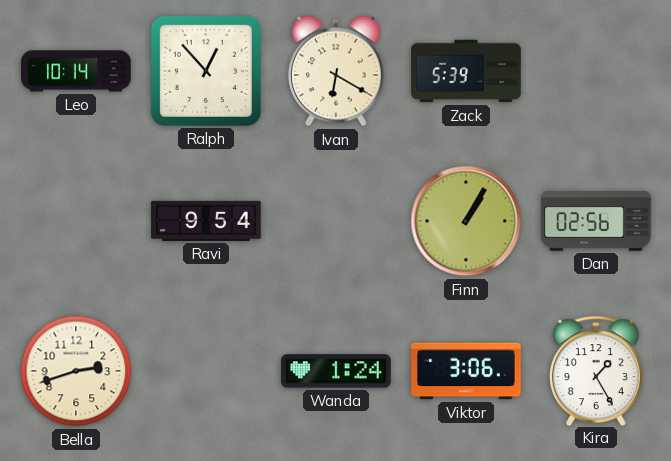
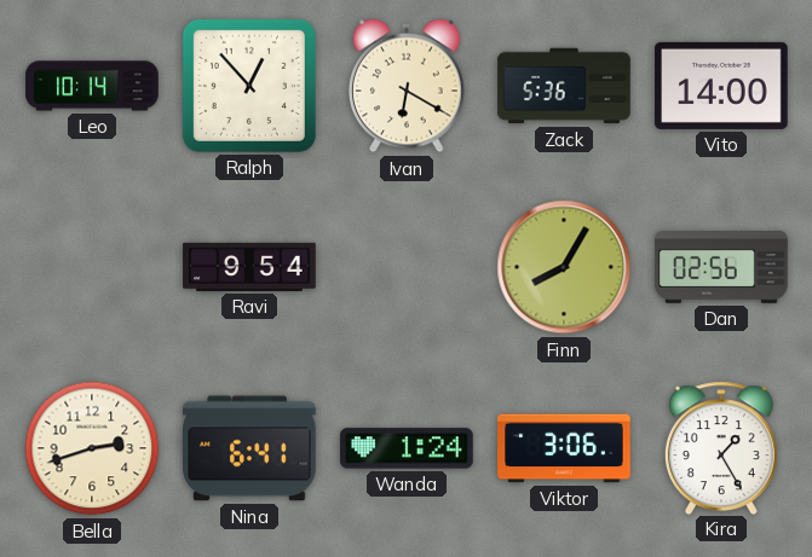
Zack: 5:39 -> 5:36 (564, 86)
Vito: none -> 14:00 (721, 86)
Finn: 1:05 -> 8:05 (564, 267)
Nina: none -> 6:41 (249, 448)
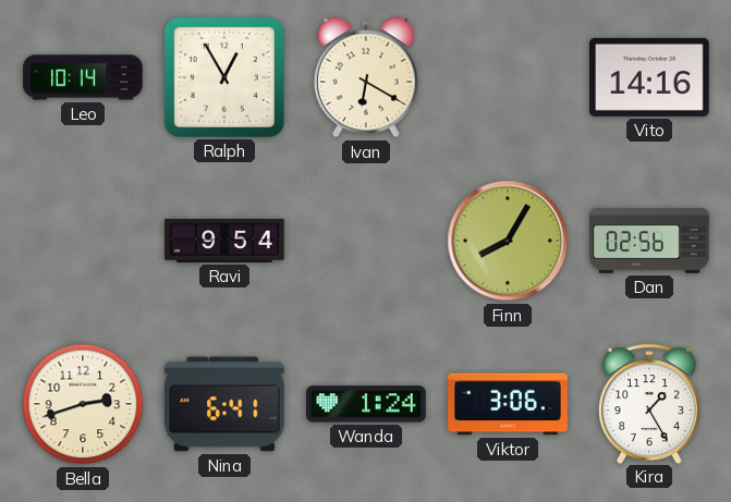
Ralph: 12:53 -> 12:55 (224, 77)
Zack: 5:36 -> none (564, 86)
Vito: 14:00 -> 14:16 (649, 77)
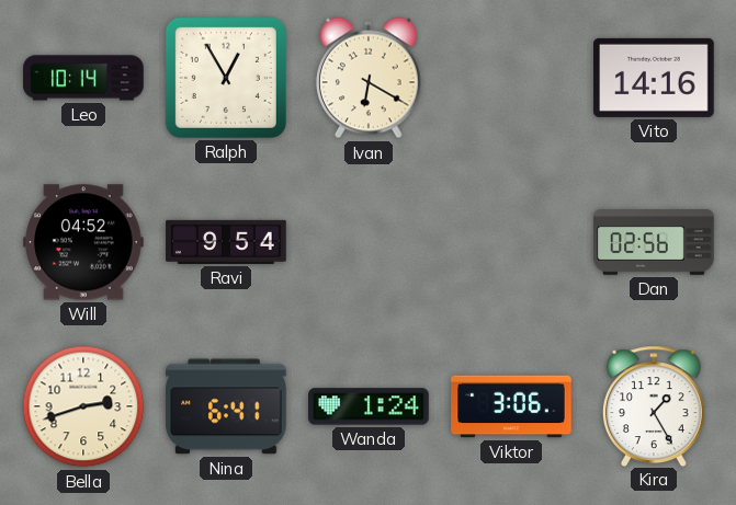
Will: none -> 04:52 (83, 242)
Finn: 8:05 -> none (508, 241)
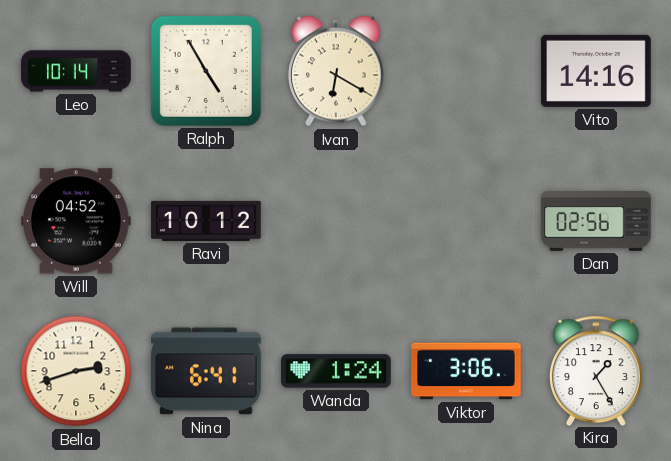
Ralph: 12:55 -> 4:55 (206, 71)
Ravi: 9:54 -> 10:12 (206, 221)
